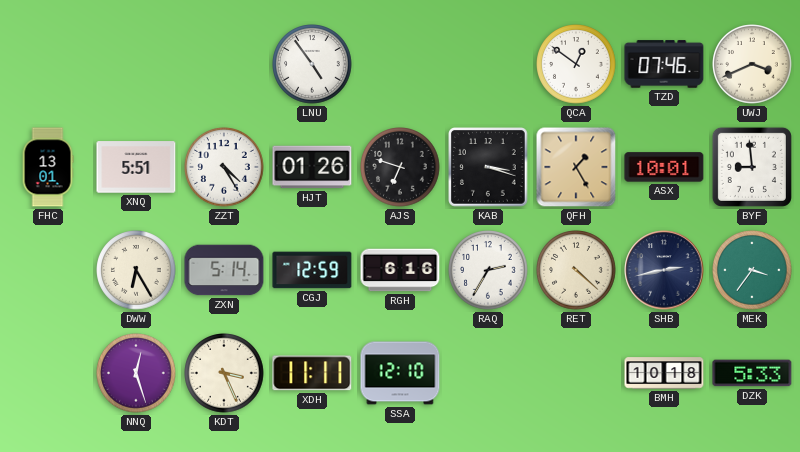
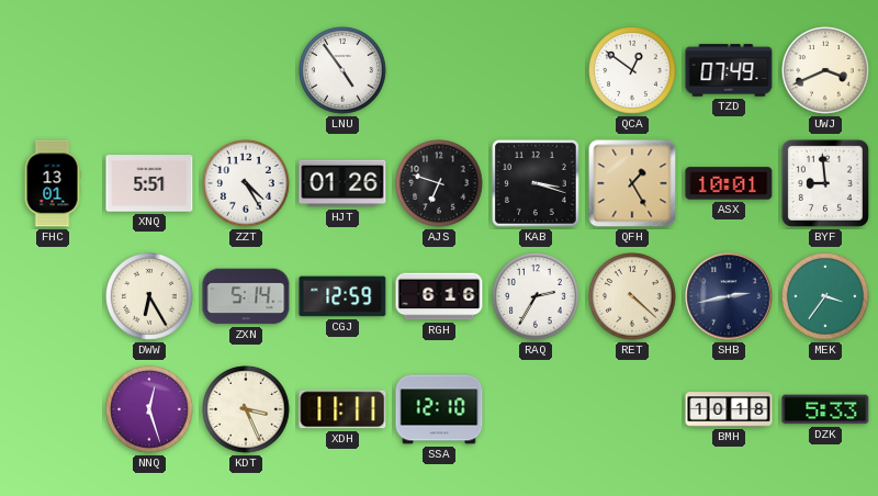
TZD: 07:46 -> 07:49 (729, 70)
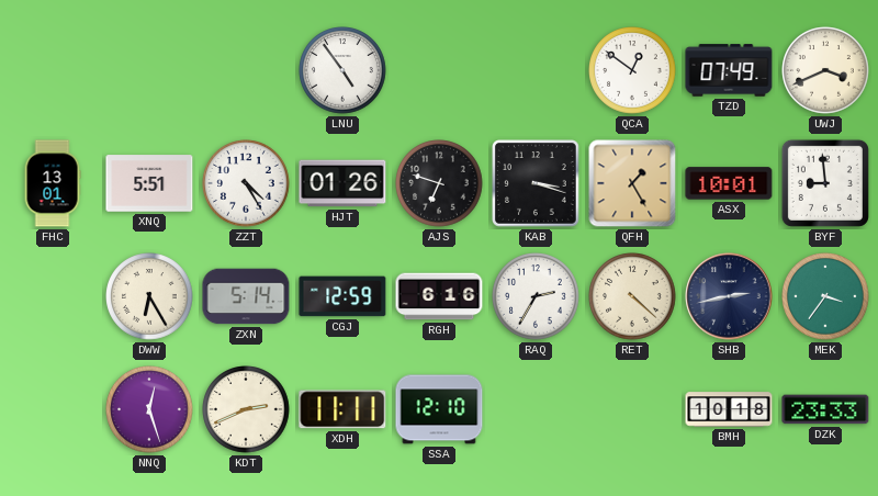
KDT: 3:26 -> 2:41 (246, 409)
DZK: 5:33 -> 23:33 (825, 409)
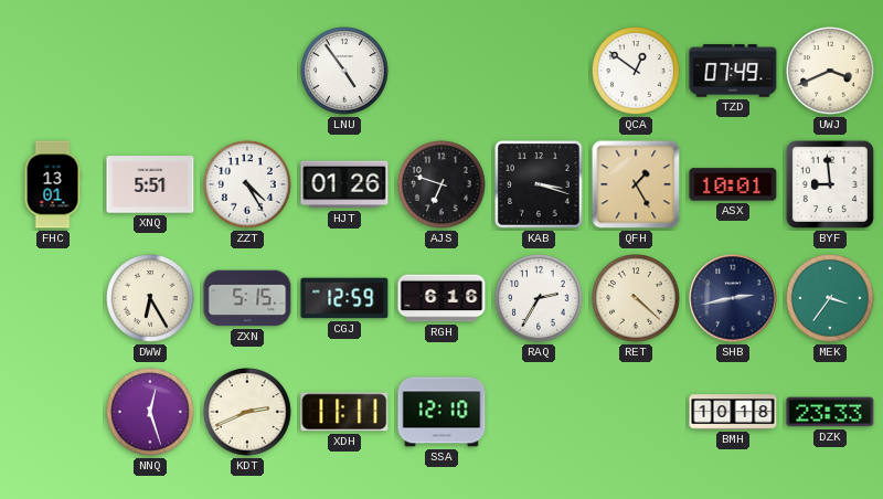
ZXN: 5:14 -> 5:15 (247, 298)
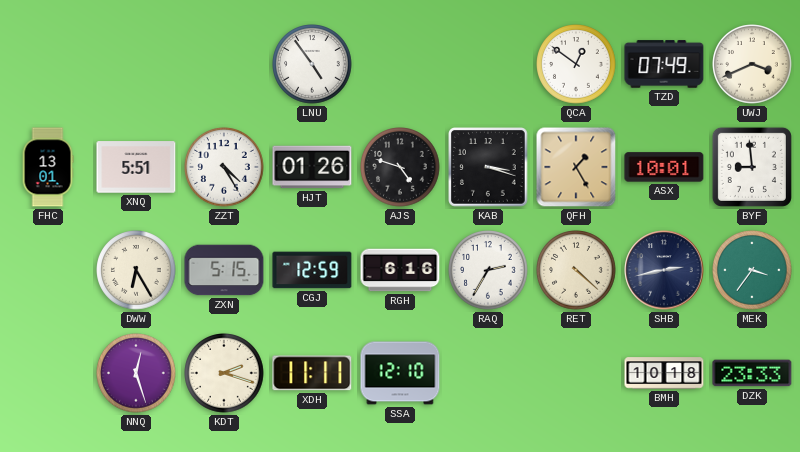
AJS: 6:48 -> 4:48 (400, 167)
KDT: 2:41 -> 2:18 (224, 373)
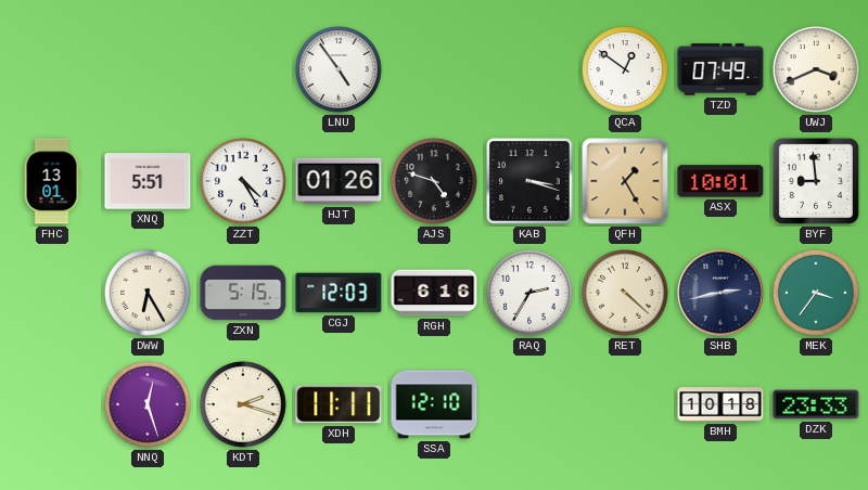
CGJ: 12:59 -> 12:03 (339, 293)
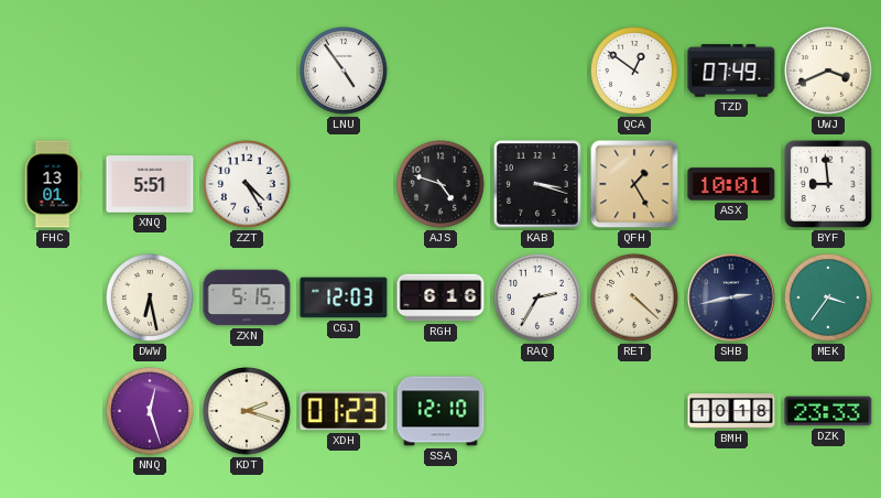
HJT: 01:26 -> none (339, 181)
DWW: 6:25 -> 6:28 (150, 297)
XDH: 11:11 -> 01:23 (344, 411)
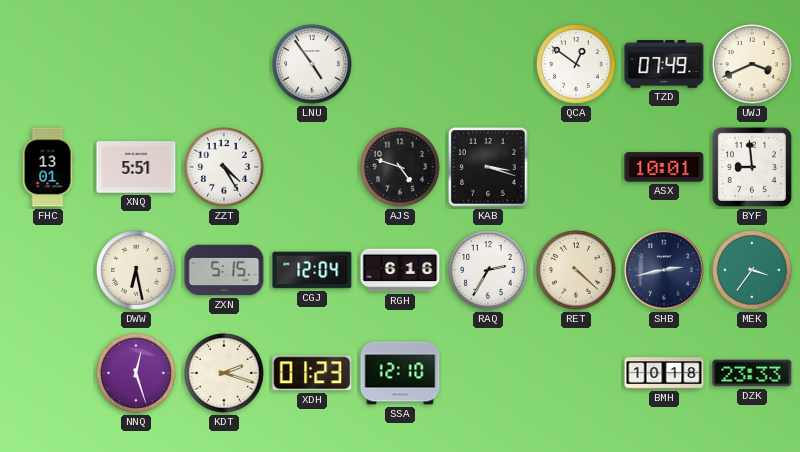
QFH: 1:25 -> none (634, 184)
CGJ: 12:03 -> 12:04 (312, 270)
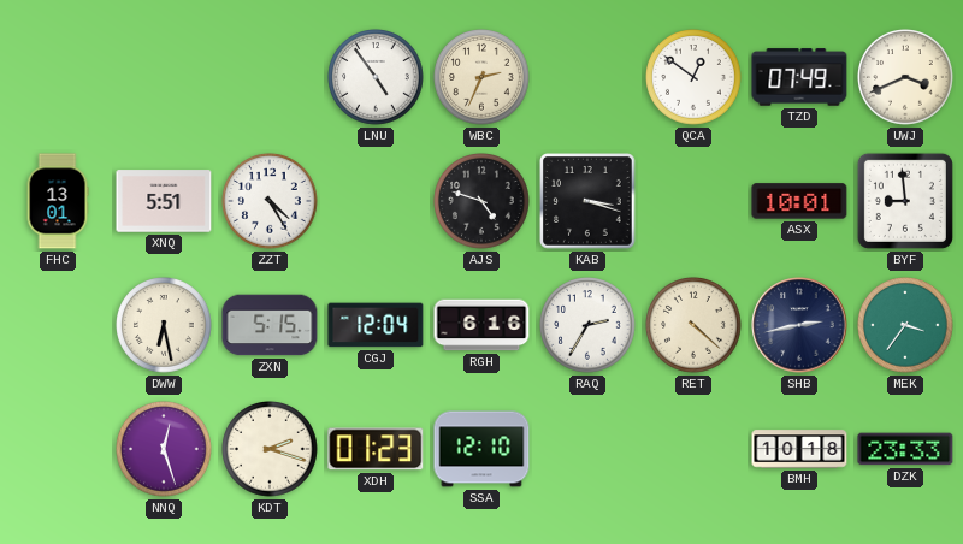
WBC: none -> 2:34 (482, 77)
